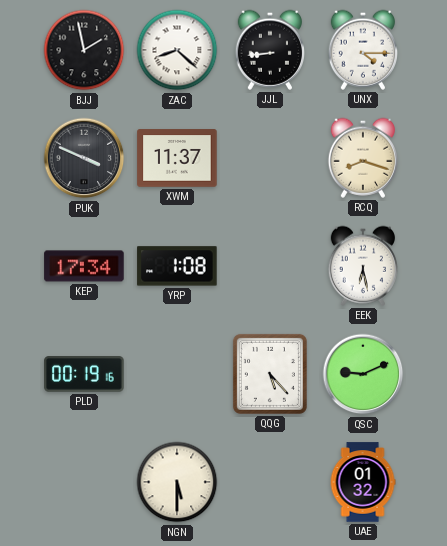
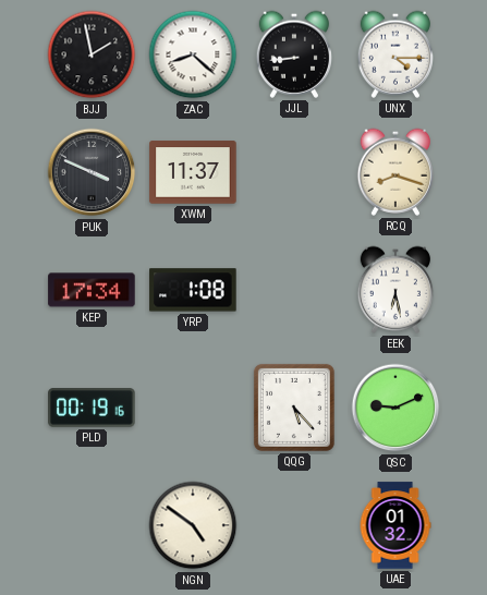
NGN: 5:30 -> 4:51 (193, 525)
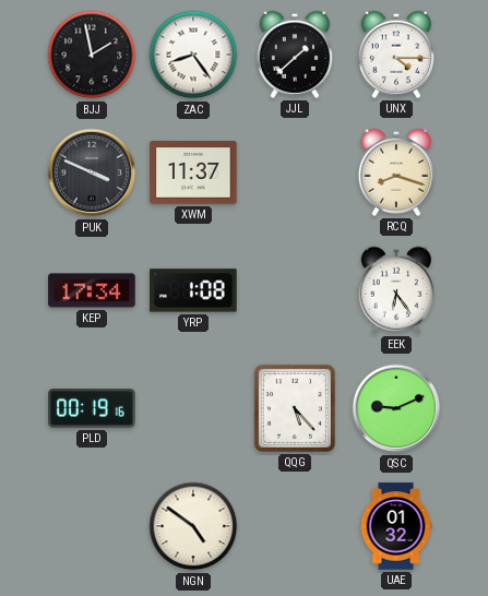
ZAC: 8:22 -> 8:24 (193, 55)
JJL: 8:44 -> 1:38 (294, 55)
EEK: 6:28 -> 6:24 (395, 290)
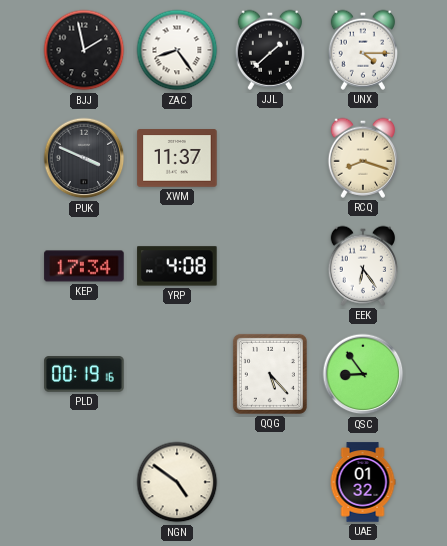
YRP: 1:08 -> 4:08 (177, 266)
QSC: 9:11 -> 8:54 (363, 374)
